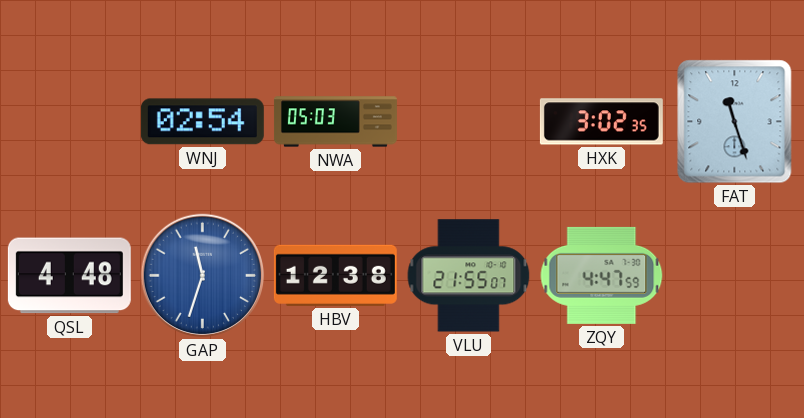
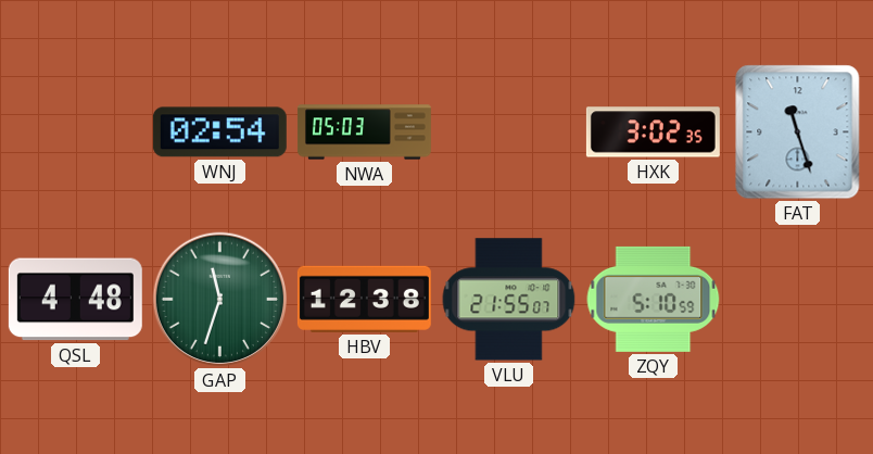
GAP dial: blue -> green (220, 300)
ZQY: 4:47 -> 5:10 (654, 299)
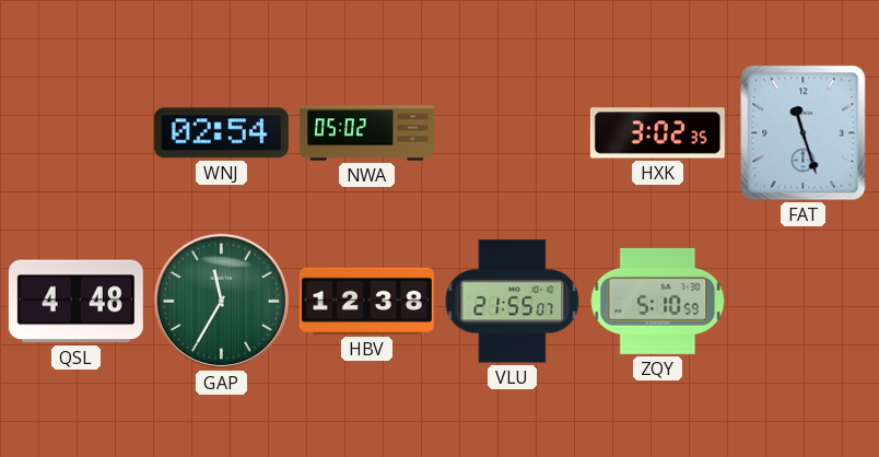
NWA: 05:03 -> 05:02 (366, 133)
GAP: 11:33 -> 11:35 (222, 302)
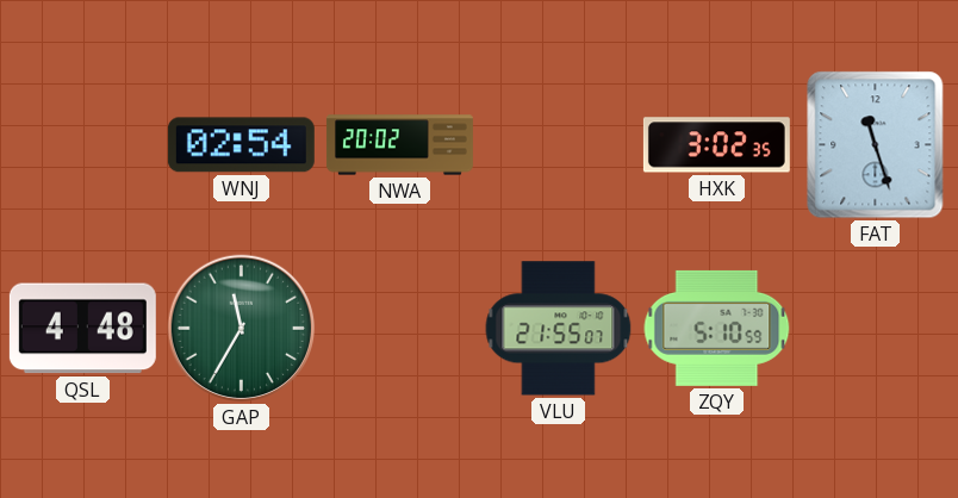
NWA: 05:02 -> 20:02 (399, 145)
HBV: 12:38 -> none (366, 301)
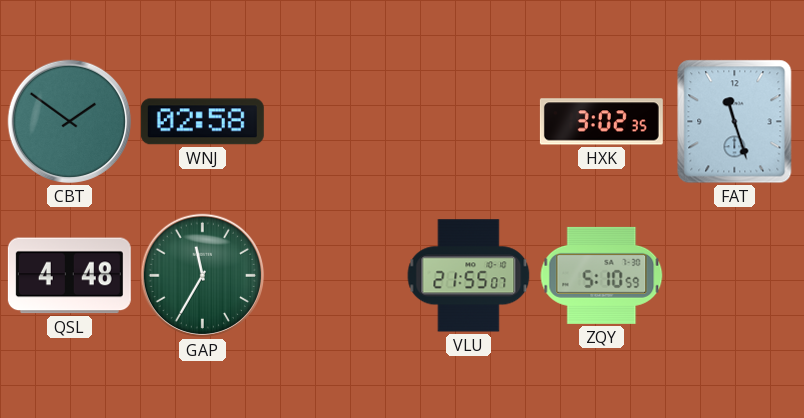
CBT: none -> 1:51 (70, 122)
WNJ: 02:54 -> 02:58 (202, 122)
NWA: 20:02 -> none (399, 145)
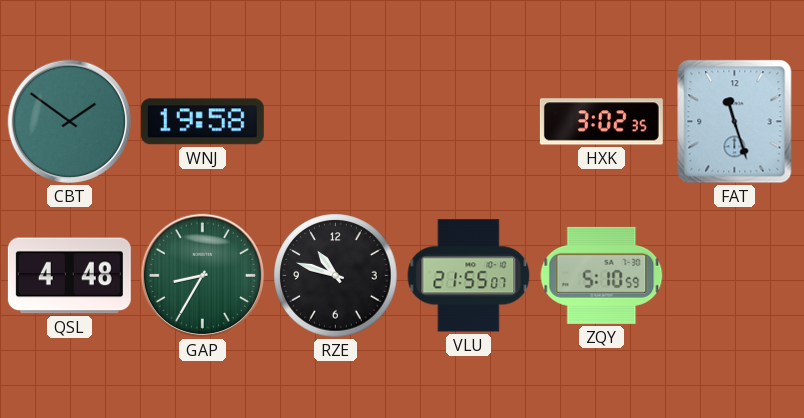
WNJ: 02:58 -> 19:58 (202, 122)
GAP: 11:35 -> 8:35 (203, 276)
RZE: none -> 10:48 (336, 276)
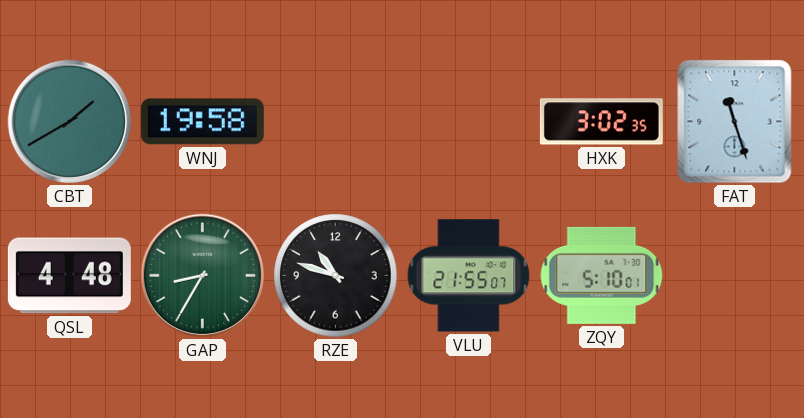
CBT: 1:51 -> 1:40 (70, 122)
ZQY: 5:10:59 -> 5:10:01 (602, 275)
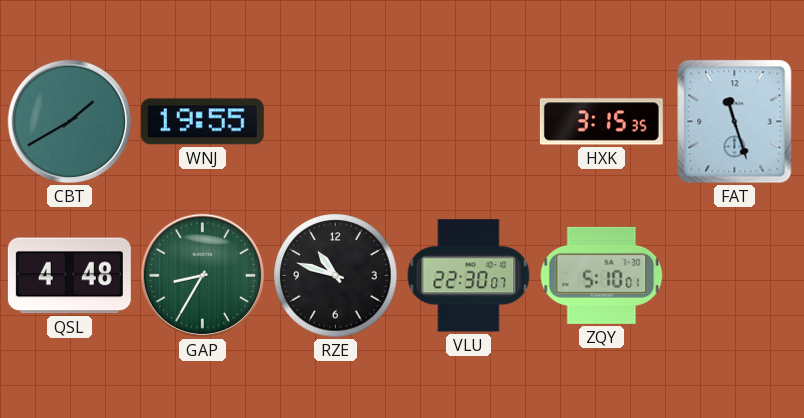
WNJ: 19:58 -> 19:55 (202, 122)
HXK: 3:02 -> 3:15 (601, 122)
VLU: 21:55 -> 22:30 (469, 276)
